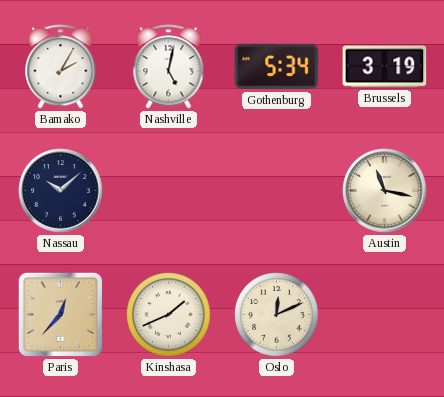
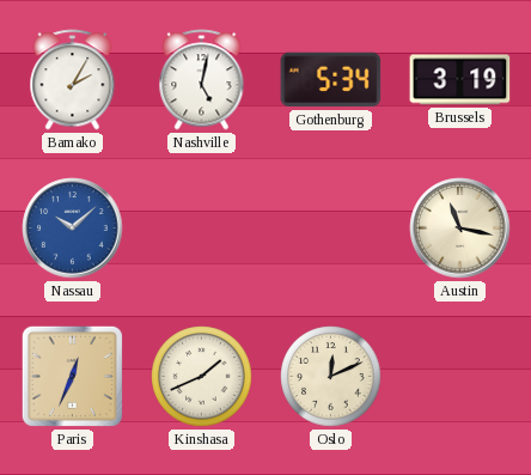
Nassau dial: navy -> blue (73, 229)
Paris: 12:37 -> 12:34 (72, 376)
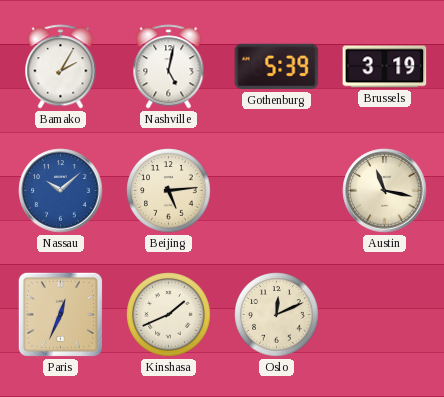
Gothenburg: 5:34 -> 5:39 (277, 67)
Beijing: none -> 5:14 (169, 191)
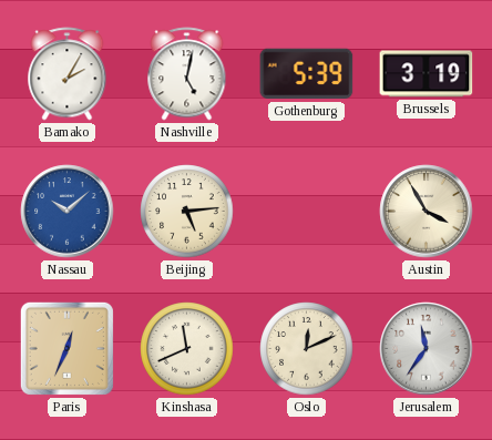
Austin: 11:17 -> 3:55 (427, 212)
Kinshasa: 1:41 -> 11:41 (187, 349)
Jerusalem: none -> 11:36 (427, 349)
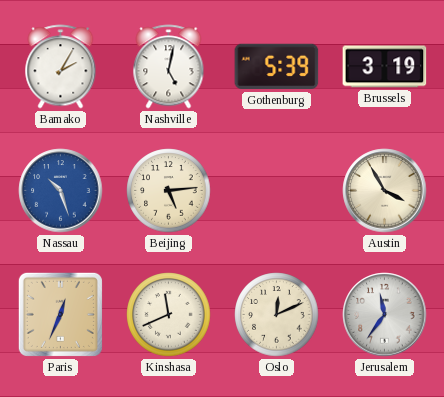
Nassau: 10:08 -> 10:27 (61, 191)
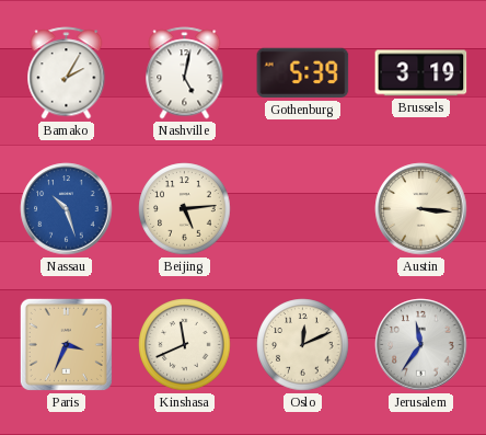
Austin: 3:55 -> 3:16 (421, 209)
Paris: 12:34 -> 3:34 (66, 344)
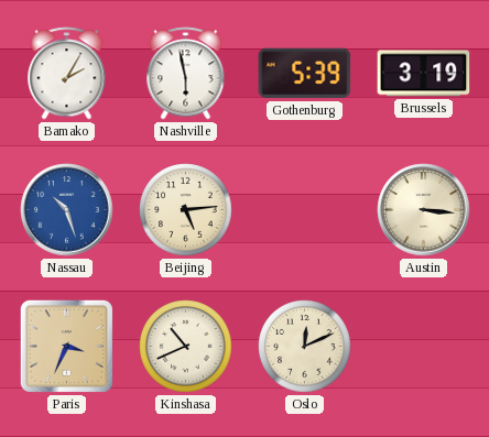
Nashville: 5:02 -> 5:58 (186, 74)
Kinshasa: 11:41 -> 10:41 (186, 347)
Jerusalem: 11:36 -> none (421, 345)
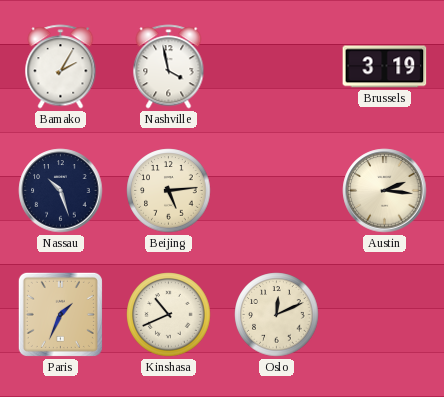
Nashville: 5:58 -> 3:58 (169, 67)
Gothenburg: 5:39 -> none (305, 74)
Nassau dial: blue -> navy (61, 191)
Austin: 3:16 -> 2:16 (385, 191)
Paris: 3:34 -> 1:34 (60, 314)
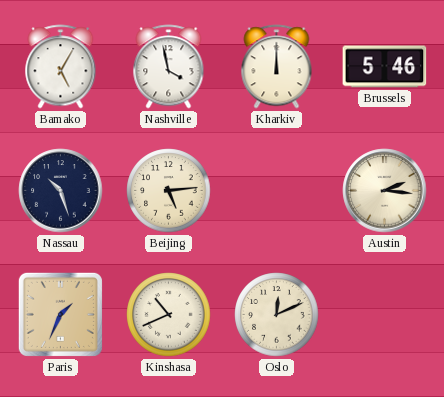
Bamako: 2:05 -> 5:05 (61, 67)
Kharkiv: none -> 12:00 (277, 67)
Brussels: 3:19 -> 5:46 (385, 67)
